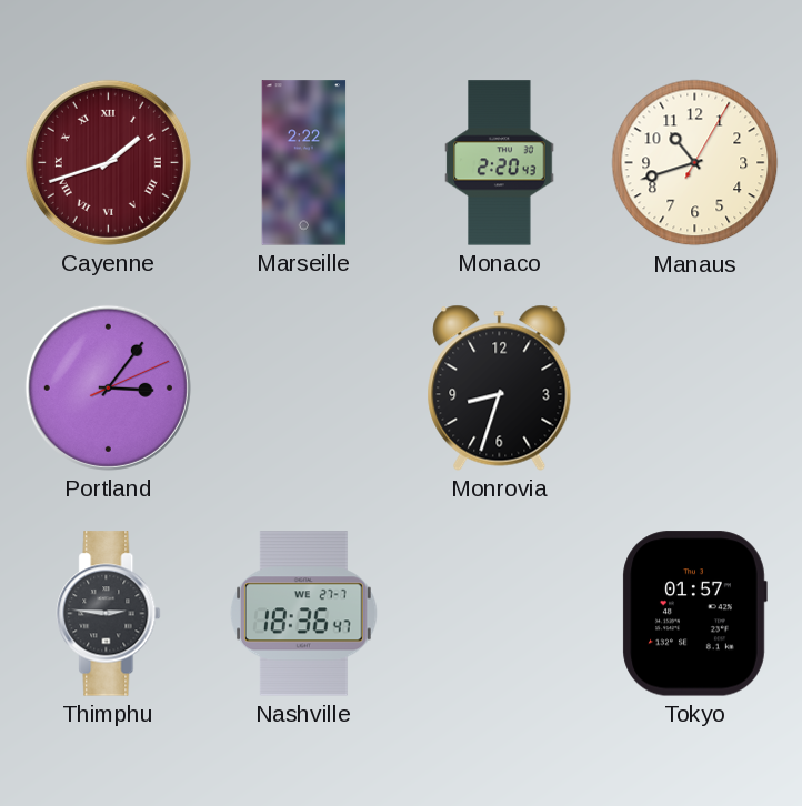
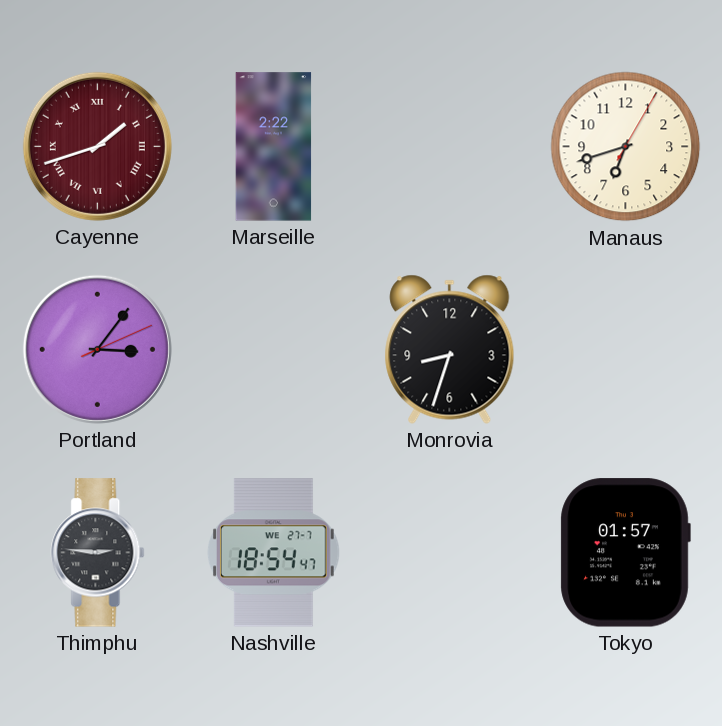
Monaco: 2:20 -> none (500, 163)
Manaus: 10:42 -> 6:42 (626, 147)
Nashville: 18:36 -> 18:54 (273, 553)
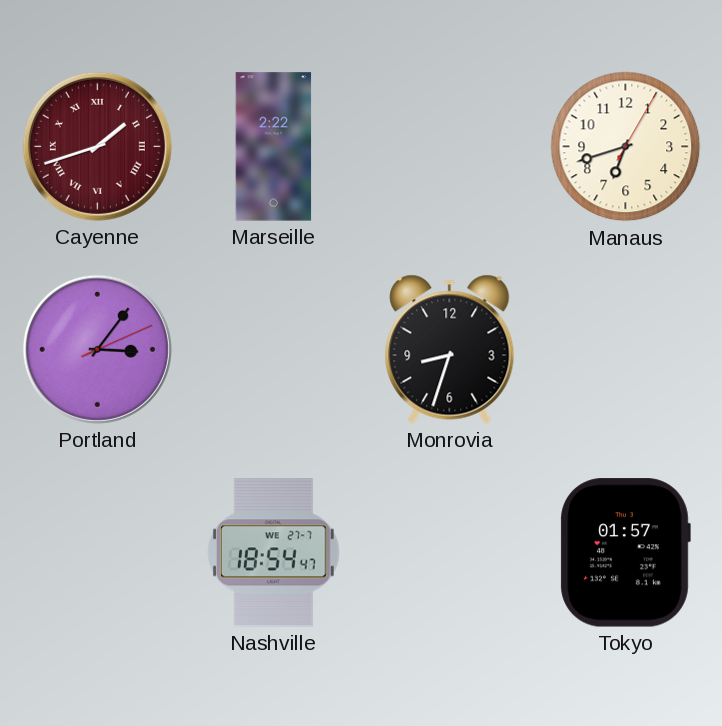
Thimphu: 2:46 -> none (98, 553)
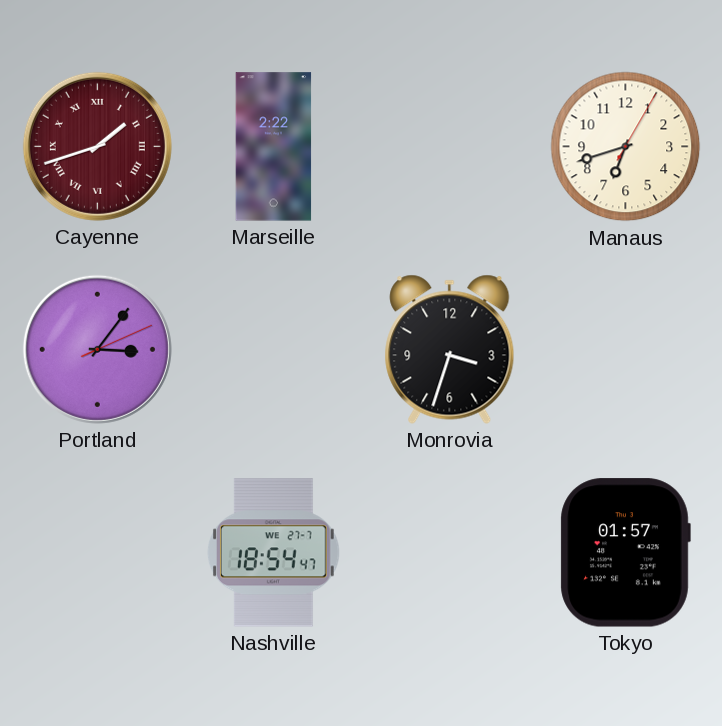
Monrovia: 8:33 -> 3:33 (450, 349)
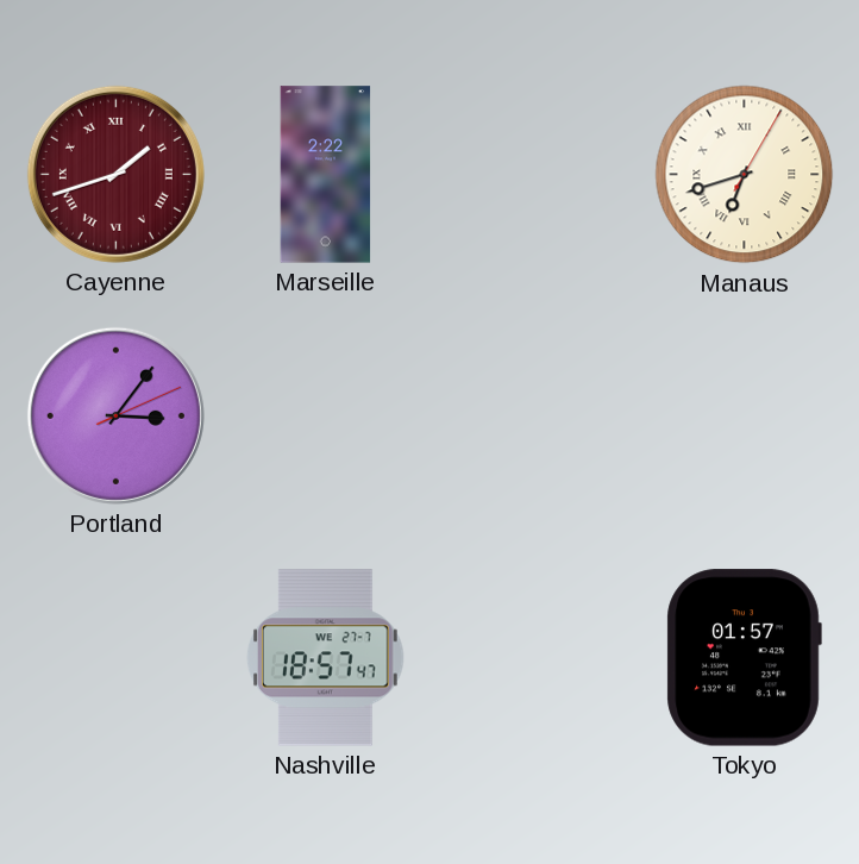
Manaus numerals: Arabic -> Roman (745, 175)
Monrovia: 3:33 -> none (450, 349)
Nashville: 18:54 -> 18:57 (325, 658)
